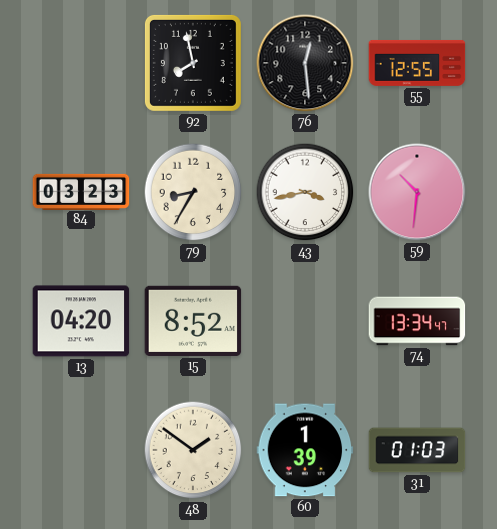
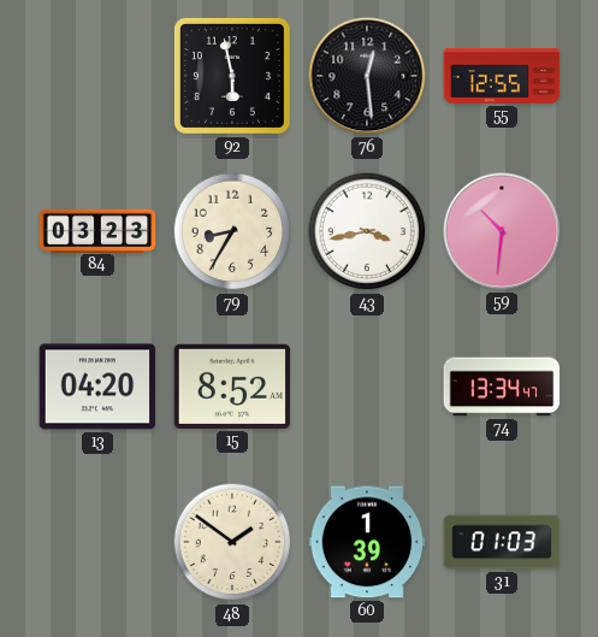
92: 7:58 -> 5:58 (232, 76)
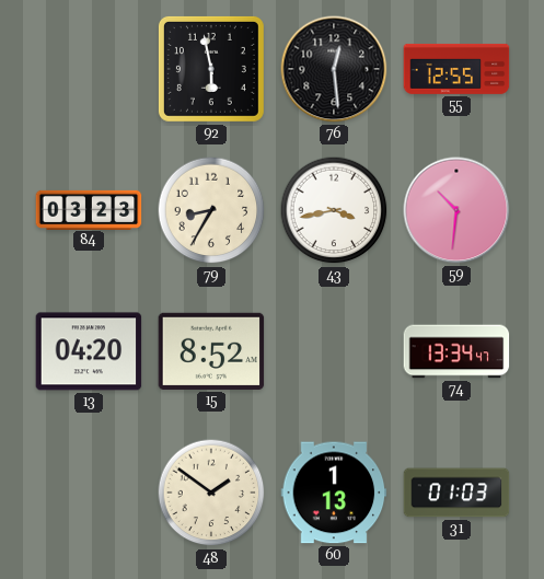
60: 1:39 -> 1:13 (334, 493)
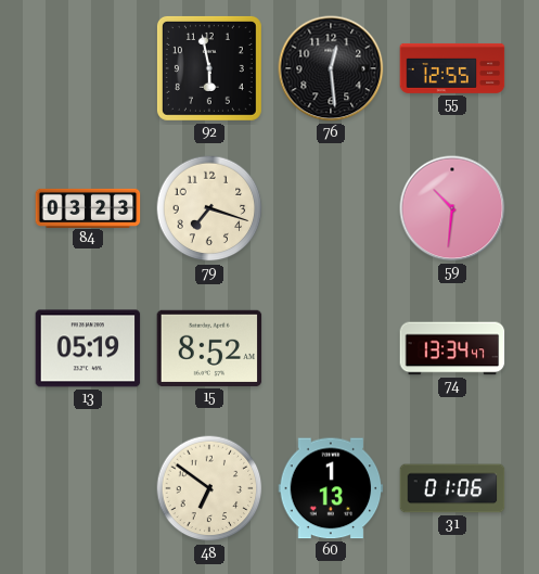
79: 8:35 -> 7:18 (209, 208)
43: 3:43 -> none (334, 210)
13: 04:20 -> 05:19 (88, 348)
48: 1:51 -> 6:51 (209, 488)
31: 01:03 -> 01:06 (452, 488)
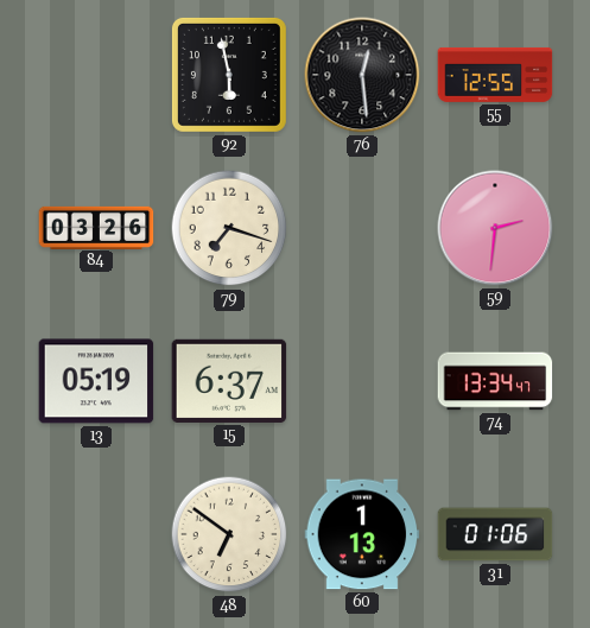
84: 03:23 -> 03:26 (96, 227)
59: 10:31 -> 2:31 (495, 228)
15: 8:52 -> 6:37 (229, 381)
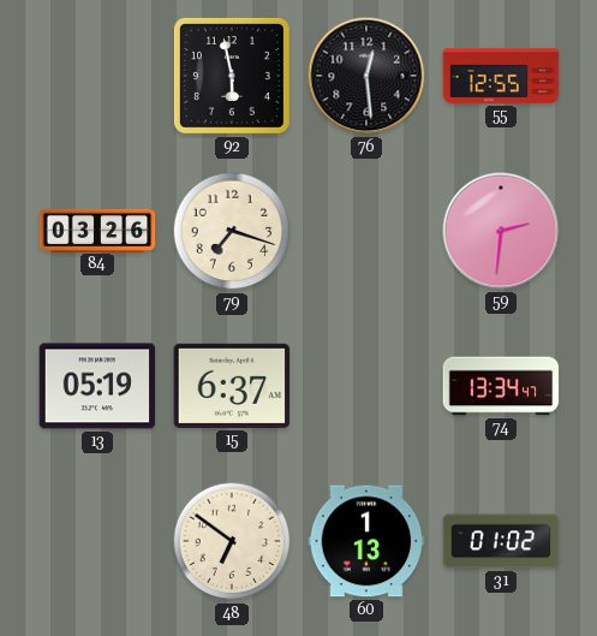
31: 01:06 -> 01:02 (501, 541)
